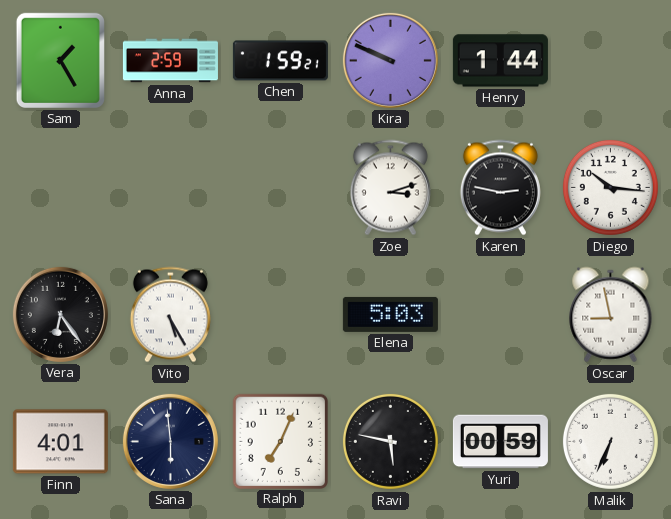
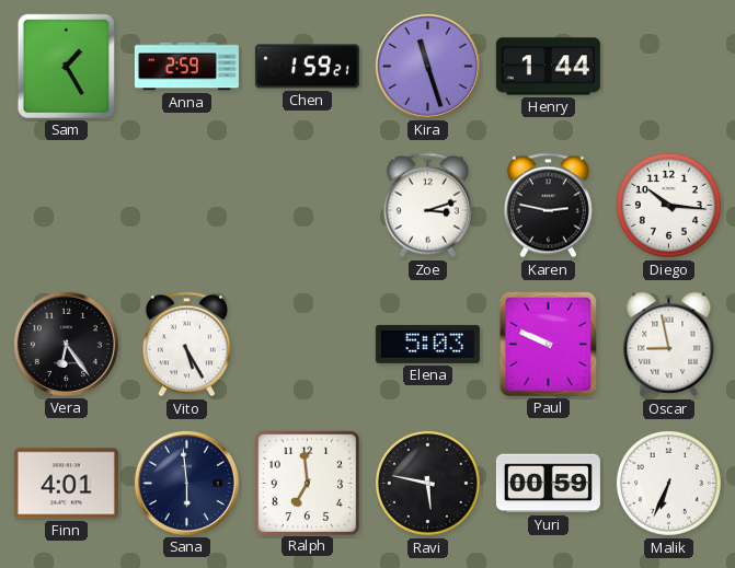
Kira: 9:49 -> 11:27 (427, 66)
Paul: none -> 9:49 (548, 344)
Ralph: 7:04 -> 6:59 (307, 483)
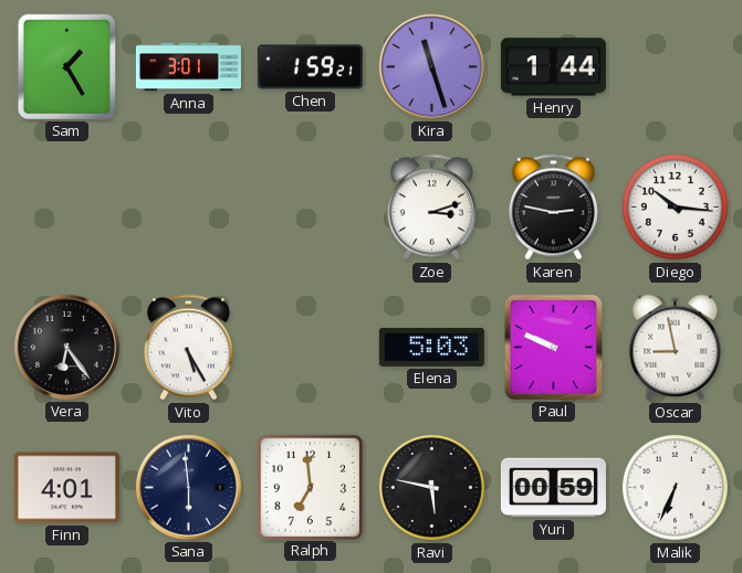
Anna: 2:59 -> 3:01 (188, 67)
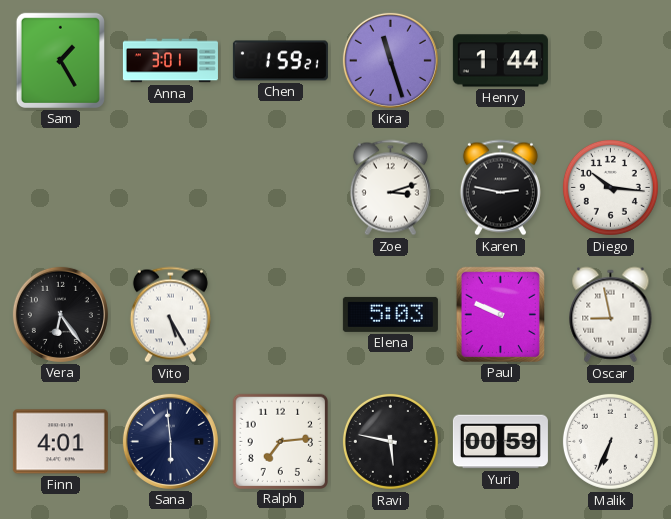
Ralph: 6:59 -> 7:14 (280, 441)
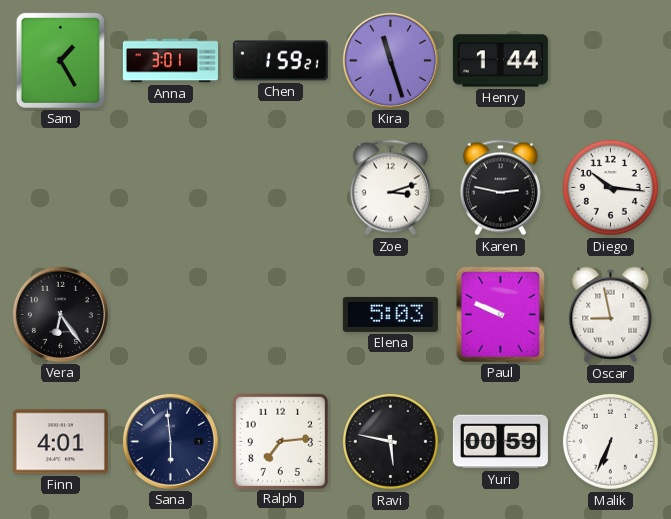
Vito: 5:25 -> none (170, 315)
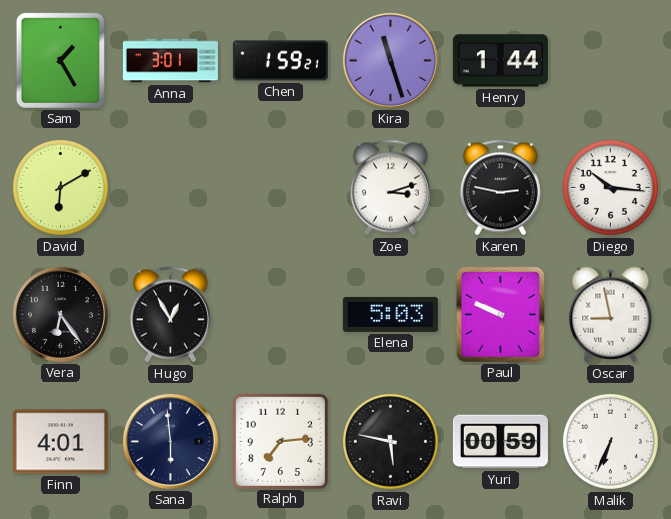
David: none -> 6:10 (60, 187)
Hugo: none -> 12:55 (170, 315)
